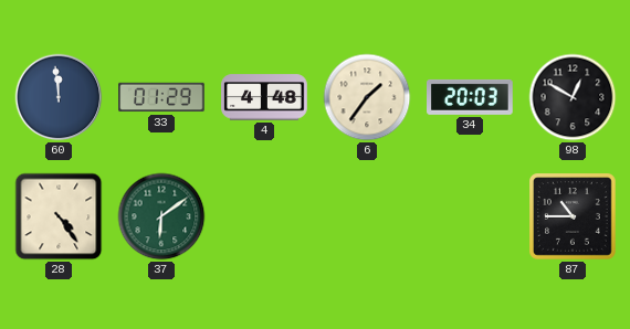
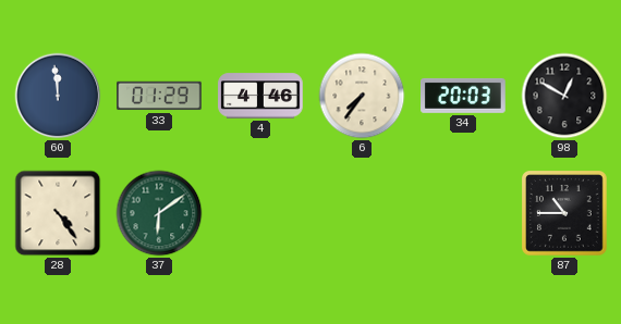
4: 4:48 -> 4:46 (260, 96)
6: 1:36 -> 7:36 (362, 96)
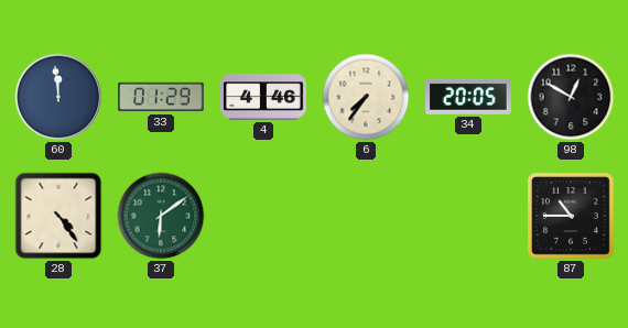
34: 20:03 -> 20:05 (469, 97)
